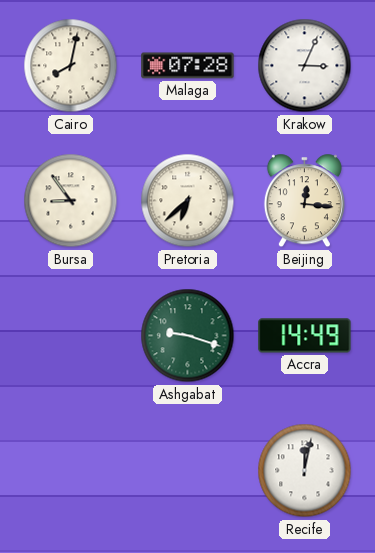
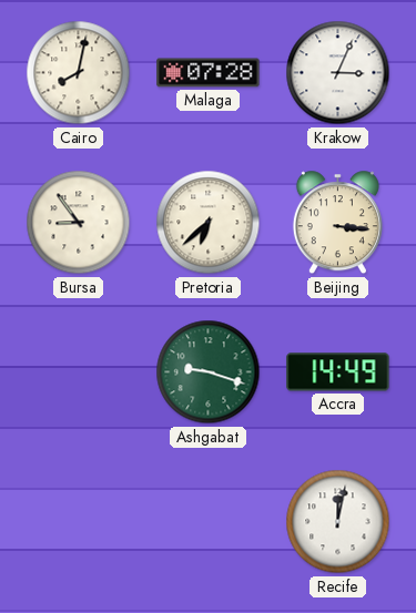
Beijing: 12:16 -> 3:16 (337, 223)
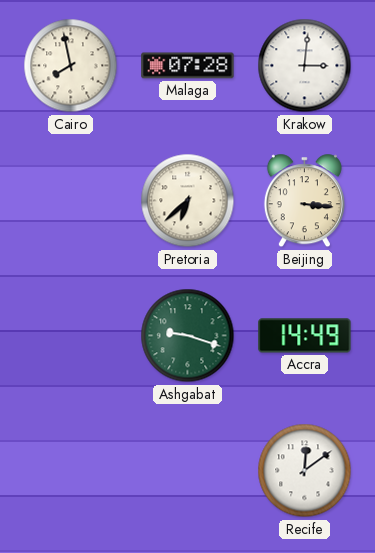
Cairo: 8:02 -> 7:58 (71, 66)
Krakow: 3:04 -> 3:01 (305, 66)
Bursa: 8:54 -> none (79, 223)
Recife: 12:02 -> 12:09 (305, 471)
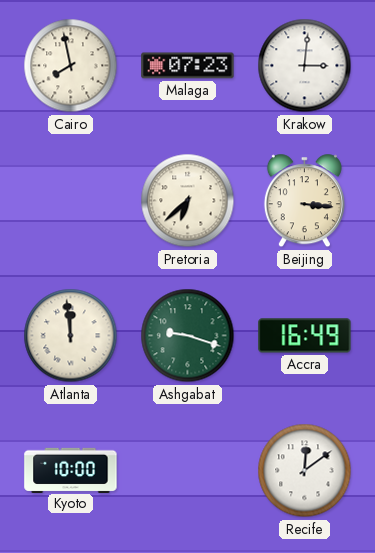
Malaga: 07:28 -> 07:23 (188, 66)
Atlanta: none -> 11:59 (71, 336)
Accra: 14:49 -> 16:49 (305, 336)
Kyoto: none -> 10:00 (71, 470)
